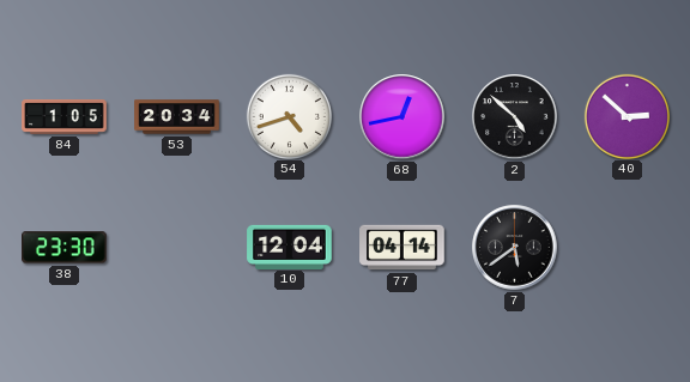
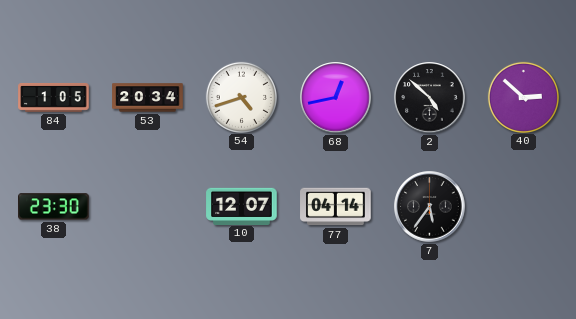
10: 12:04 -> 12:07 (242, 206)
7: 5:39 -> 5:36 (430, 207)
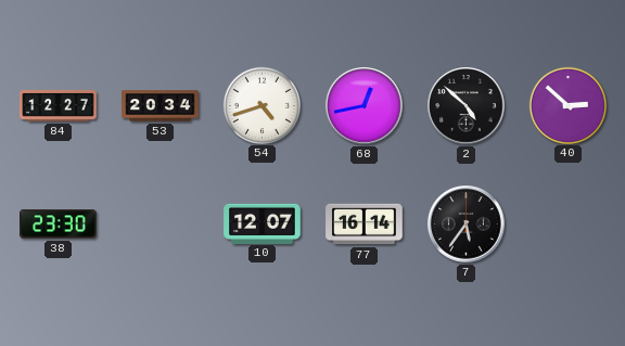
84: 1:05 -> 12:27 (59, 106)
77: 04:14 -> 16:14 (365, 225)
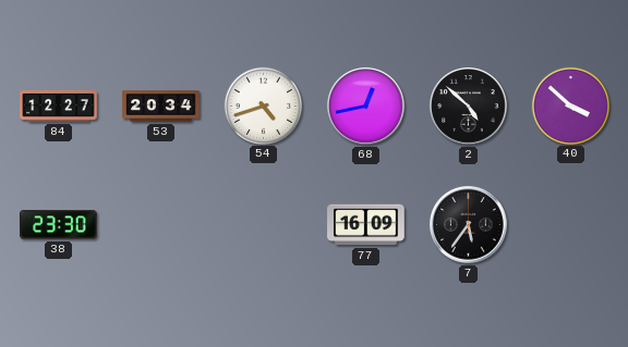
40: 2:52 -> 3:52 (570, 106)
10: 12:07 -> none (263, 223)
77: 16:14 -> 16:09 (366, 225)
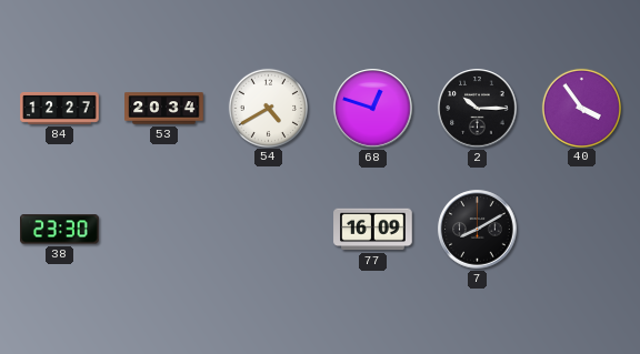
54: 4:42 -> 4:40 (268, 108)
68: 12:43 -> 12:48 (373, 109)
2: 4:52 -> 10:15 (478, 109)
40: 3:52 -> 3:54 (581, 108)
7: 5:36 -> 8:10 (478, 230)
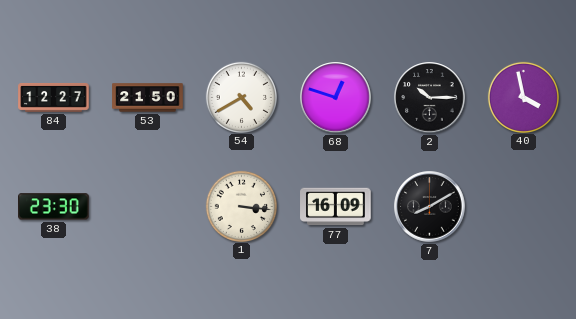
53: 20:34 -> 21:50 (148, 98)
40: 3:54 -> 3:58 (523, 97)
1: none -> 3:16 (241, 206)
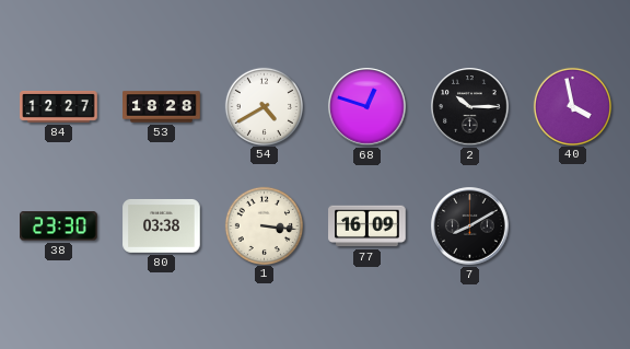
53: 21:50 -> 18:28 (162, 107)
80: none -> 03:38 (162, 225)
